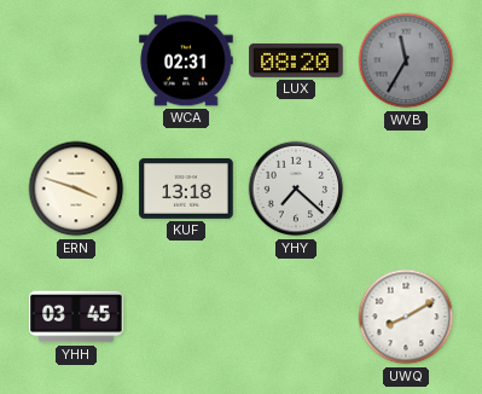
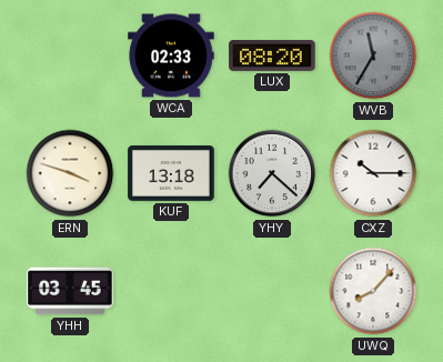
WCA: 02:31 -> 02:33 (171, 56)
CXZ: none -> 10:15 (373, 173)
UWQ: 8:10 -> 8:07 (373, 291)
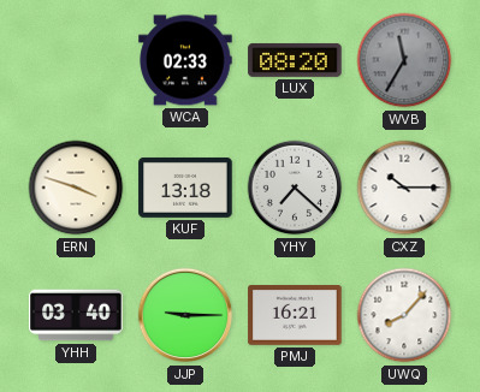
YHH: 03:45 -> 03:40 (76, 315)
JJP: none -> 9:15 (185, 315)
PMJ: none -> 16:21 (295, 316)
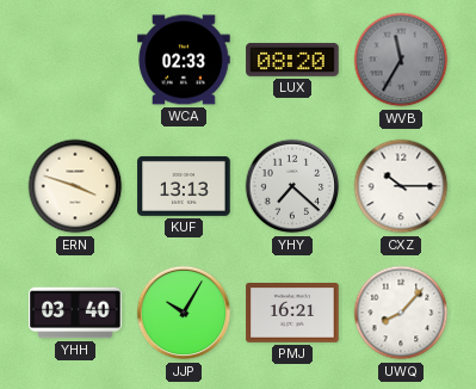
KUF: 13:18 -> 13:13 (184, 186)
JJP: 9:15 -> 10:05 (184, 313)
